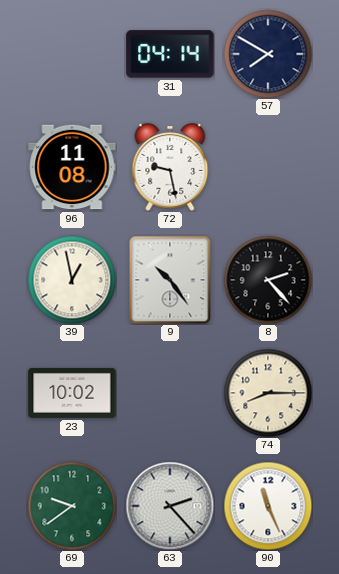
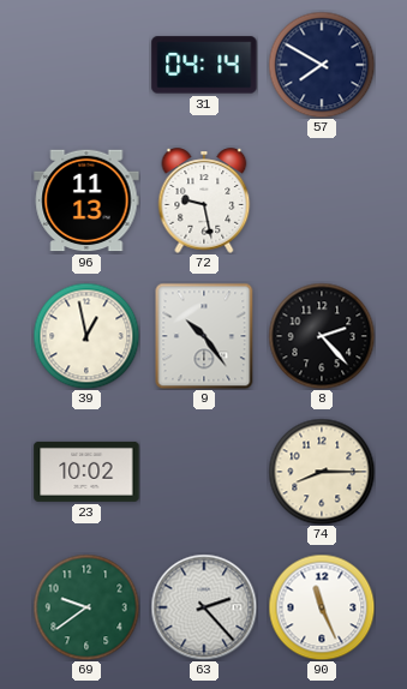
96: 11:08 -> 11:13 (86, 200)
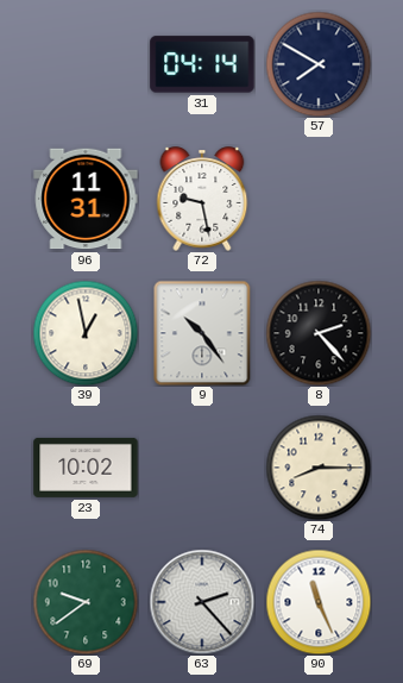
96: 11:13 -> 11:31 (86, 199)
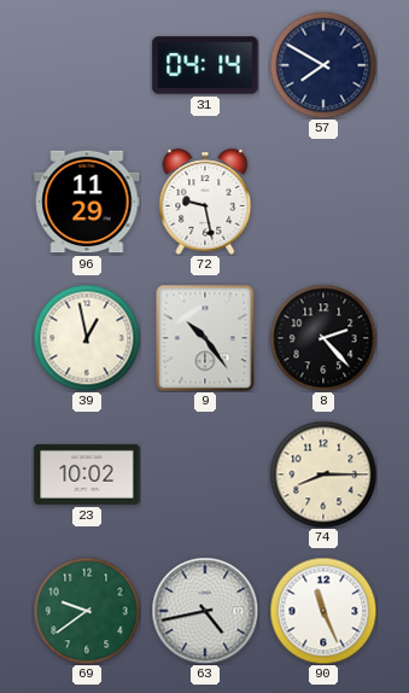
96: 11:31 -> 11:29 (87, 202)
63: 2:23 -> 4:43 (205, 611)
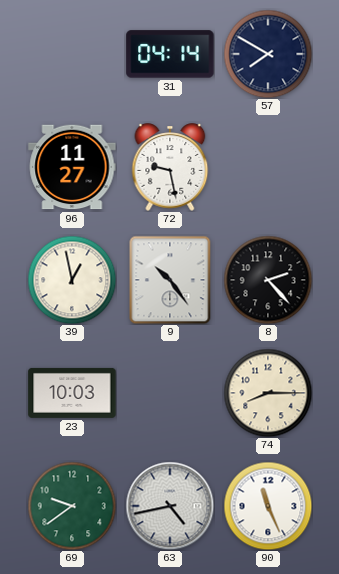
96: 11:29 -> 11:27 (72, 167)
23: 10:02 -> 10:03 (72, 393)
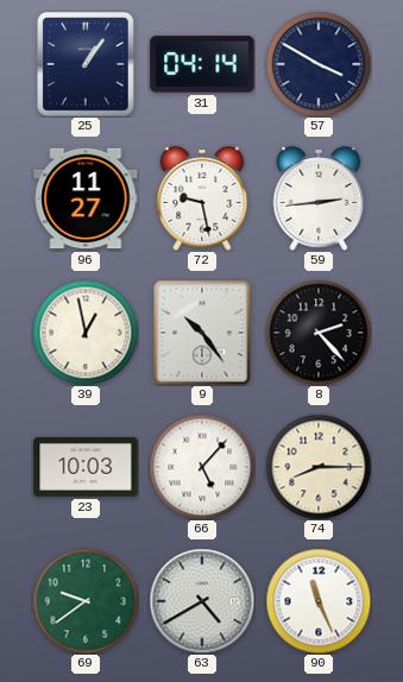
25: none -> 1:06 (86, 64)
57: 7:50 -> 3:50 (319, 64)
59: none -> 2:44 (319, 198)
66: none -> 5:07 (202, 467)
63: 4:43 -> 4:40 (202, 601)
